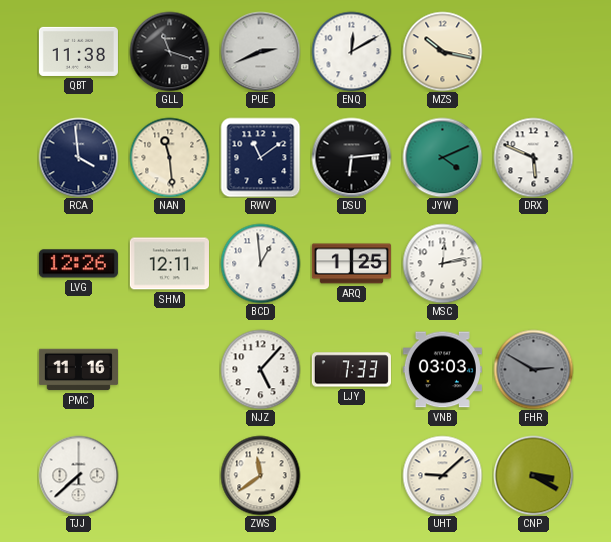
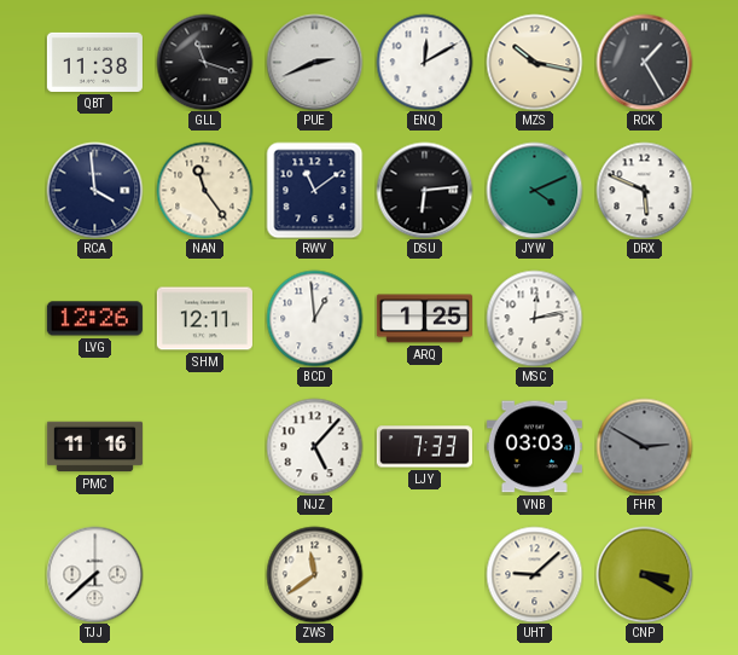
RCK: none -> 1:25 (644, 62)
NAN: 11:29 -> 11:24 (204, 190)
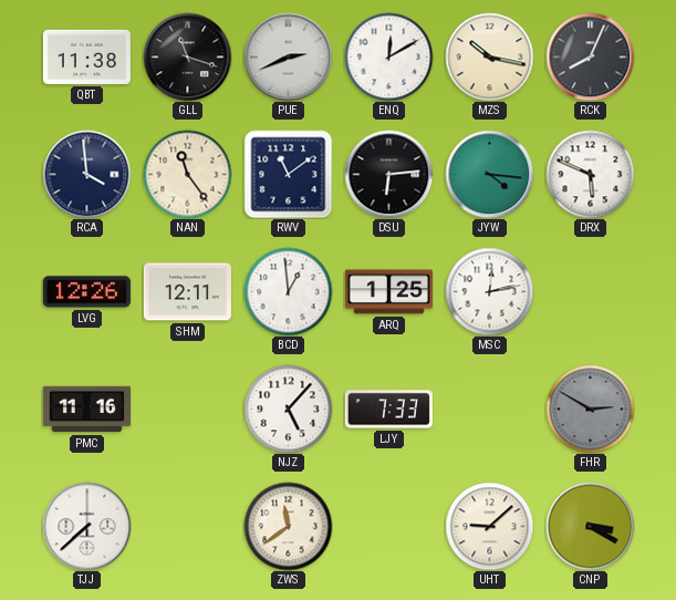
RCK: 1:25 -> 8:04 (590, 56)
JYW: 4:11 -> 4:16 (489, 174)
VNB: 03:03 -> none (534, 447)
